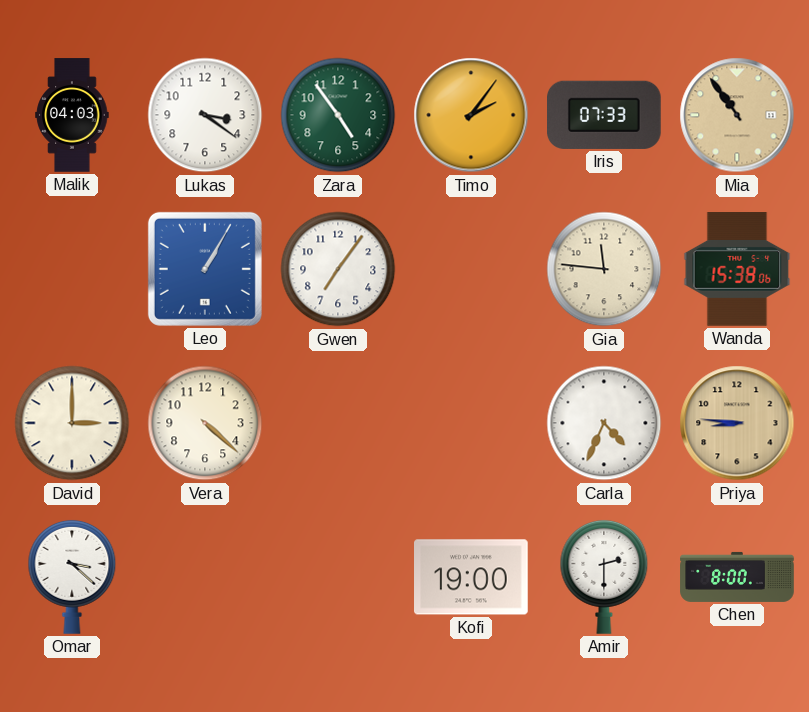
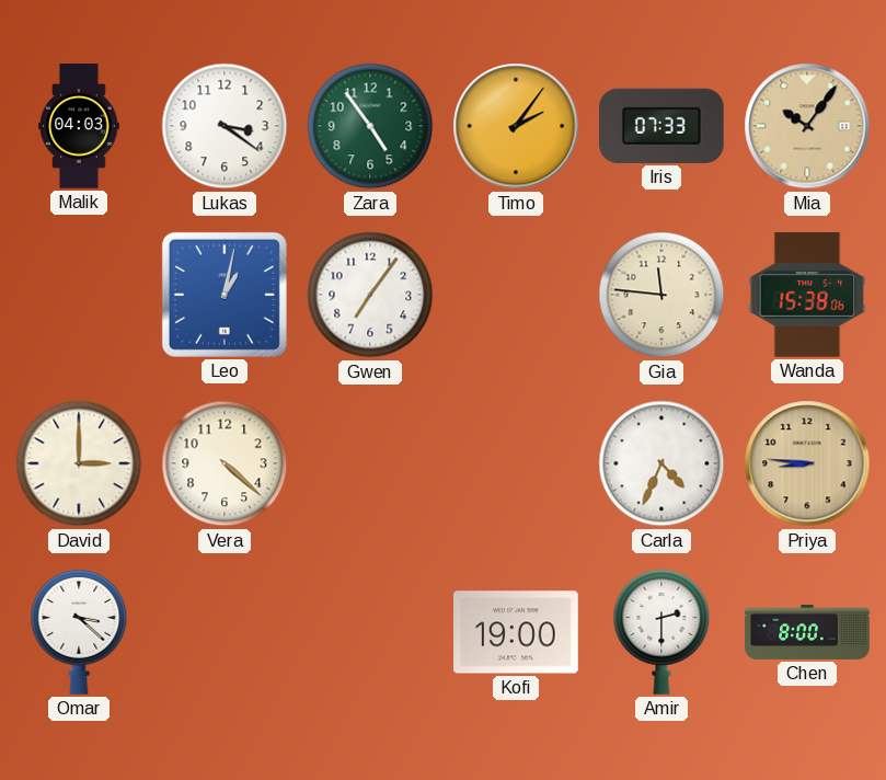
Mia: 10:54 -> 10:06 (807, 126)
Leo: 1:05 -> 1:02 (225, 295)
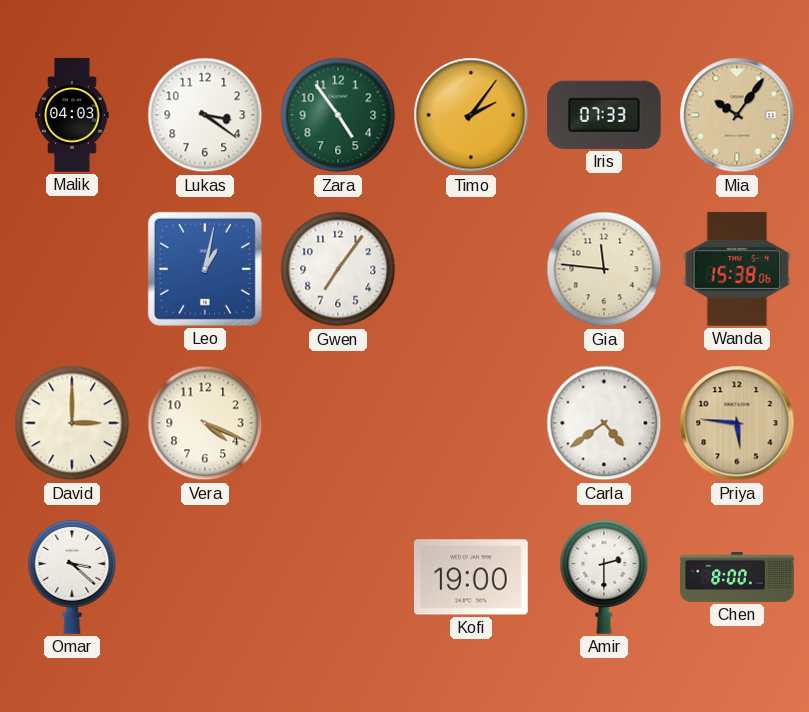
Vera: 4:22 -> 4:19 (205, 423)
Carla: 4:34 -> 4:39 (604, 423)
Priya: 8:46 -> 5:46 (737, 423)
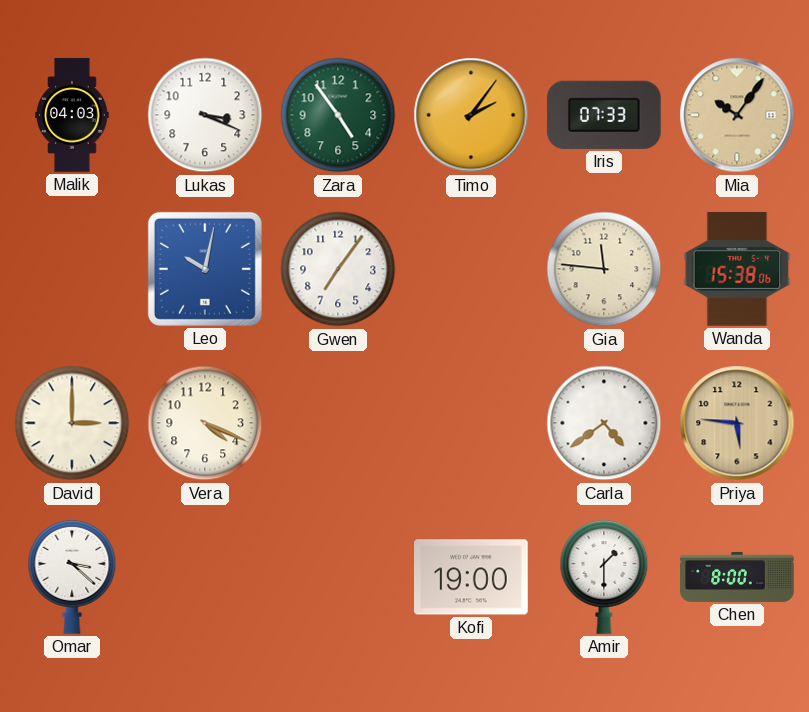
Lukas: 3:21 -> 3:19 (205, 115)
Leo: 1:02 -> 10:02 (205, 269)
Amir: 2:30 -> 1:30 (604, 577)
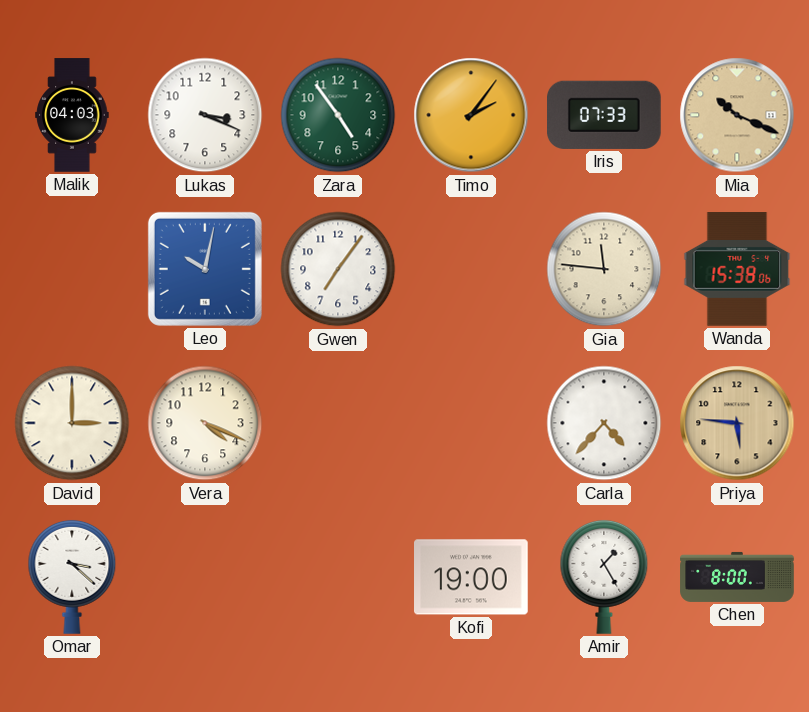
Mia: 10:06 -> 10:19 (737, 115)
Carla: 4:39 -> 4:37 (604, 423)
Amir: 1:30 -> 1:25 (604, 577)
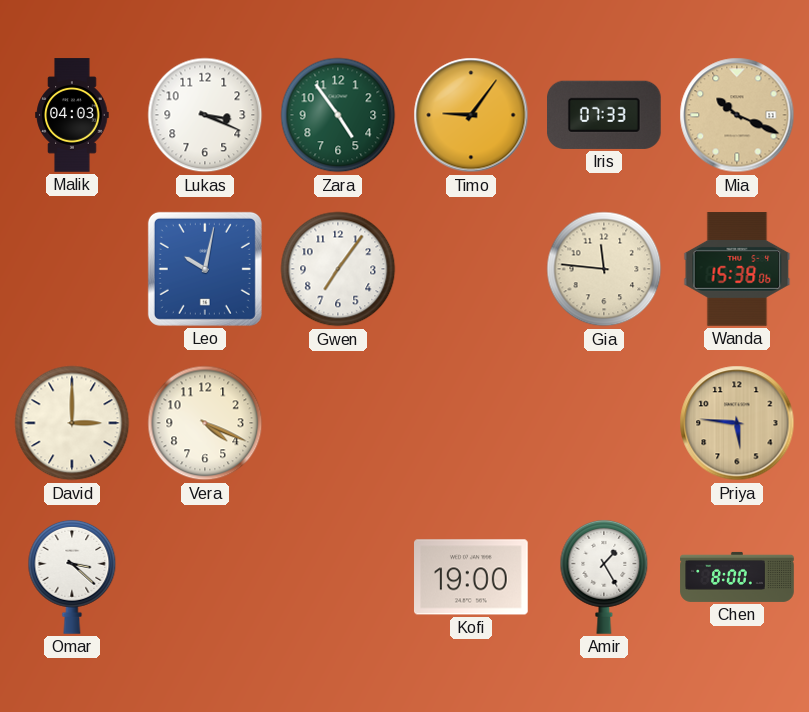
Timo: 2:06 -> 9:06 (471, 115)
Carla: 4:37 -> none (604, 423)
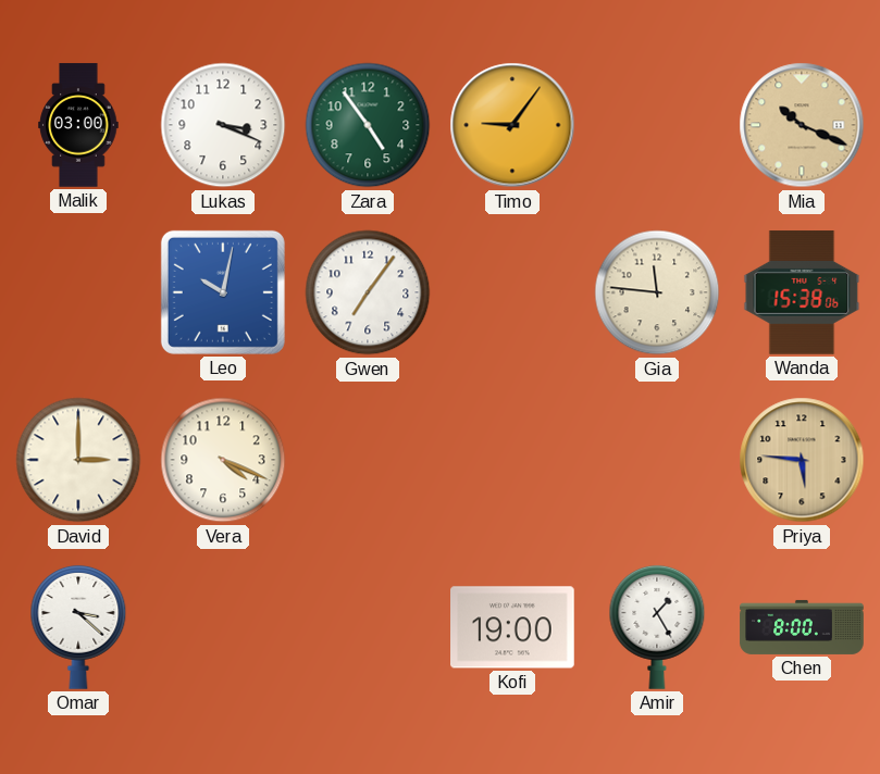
Malik: 04:03 -> 03:00 (78, 125)
Iris: 07:33 -> none (605, 115)
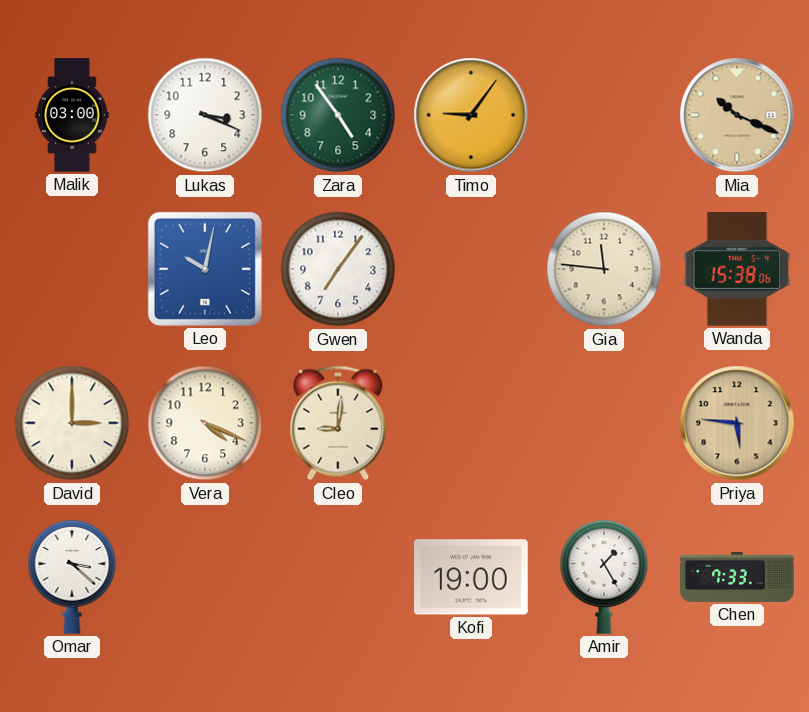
Cleo: none -> 9:01 (338, 423)
Chen: 8:00 -> 7:33 (737, 577)
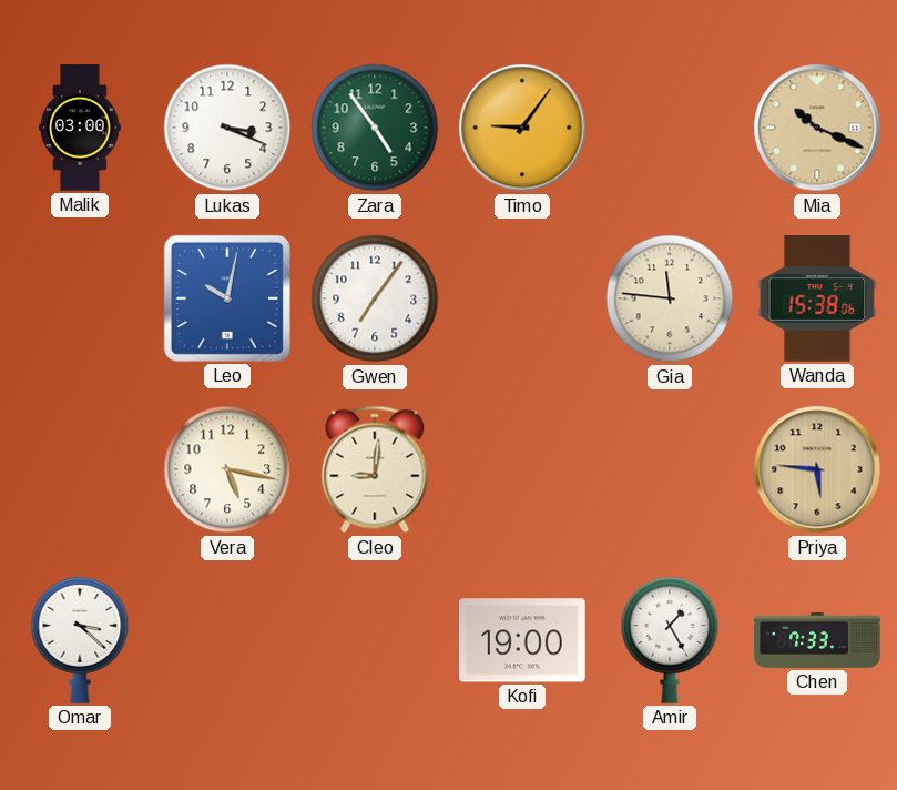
David: 3:00 -> none (72, 423)
Vera: 4:19 -> 5:17 (227, 469)
